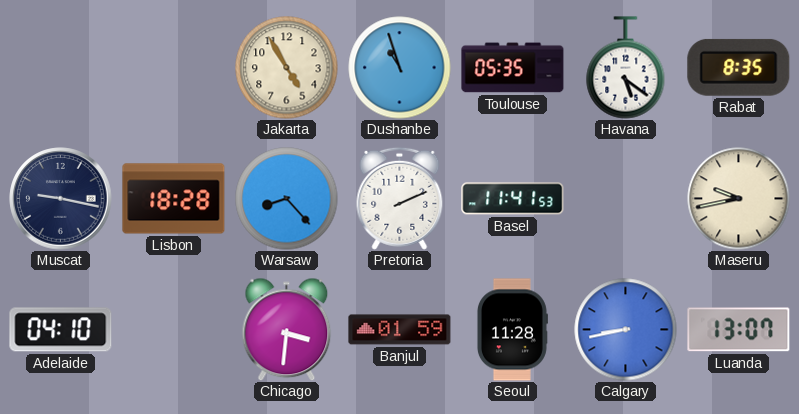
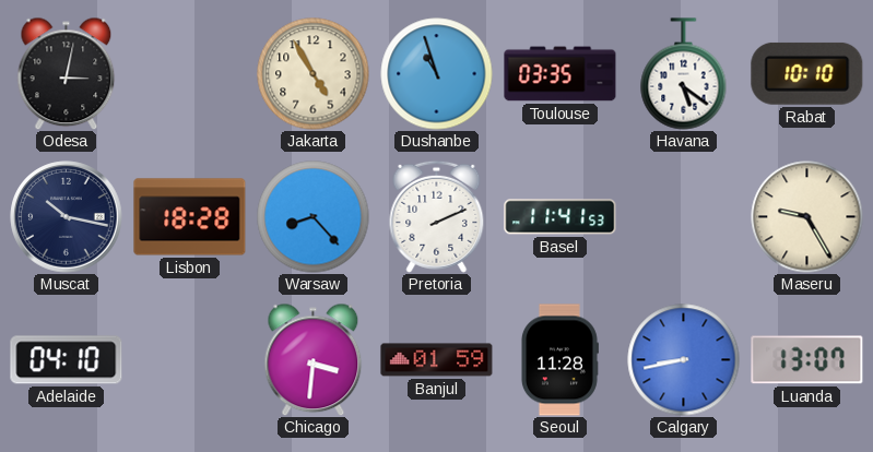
Odesa: none -> 3:02 (67, 73)
Toulouse: 05:35 -> 03:35 (561, 74)
Rabat: 8:35 -> 10:10 (807, 73)
Muscat: 9:17 -> 10:17 (67, 217)
Maseru: 9:43 -> 9:25 (807, 217)
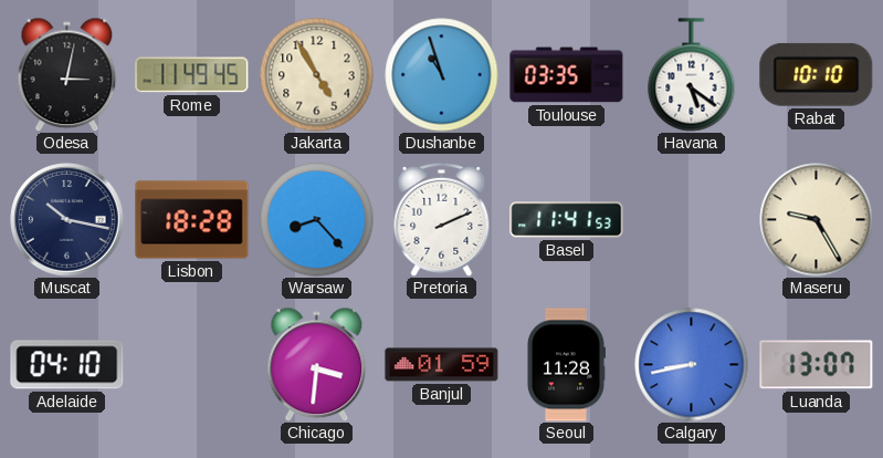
Rome: none -> 11:49 (192, 75)
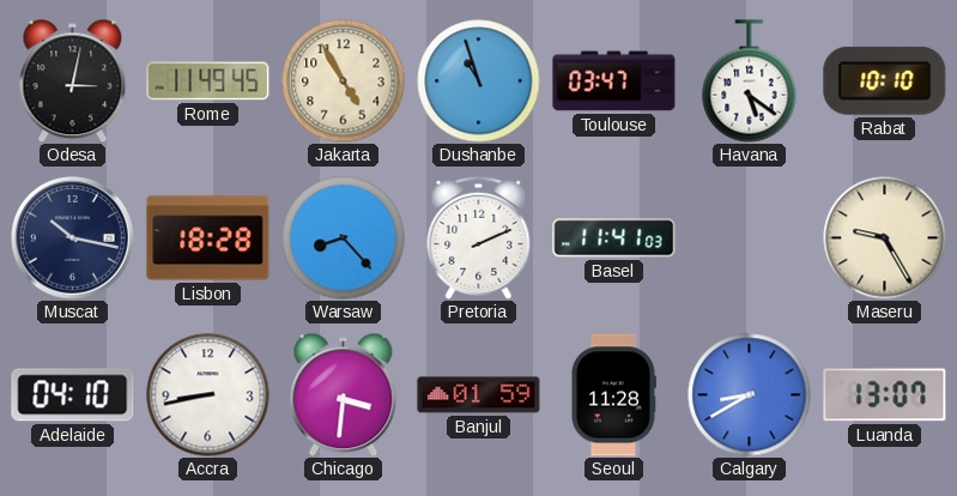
Toulouse: 03:35 -> 03:47 (614, 81)
Basel: 11:41:53 -> 11:41:03 (614, 238)
Accra: none -> 8:43 (208, 395)
Calgary: 8:43 -> 8:40 (750, 395)
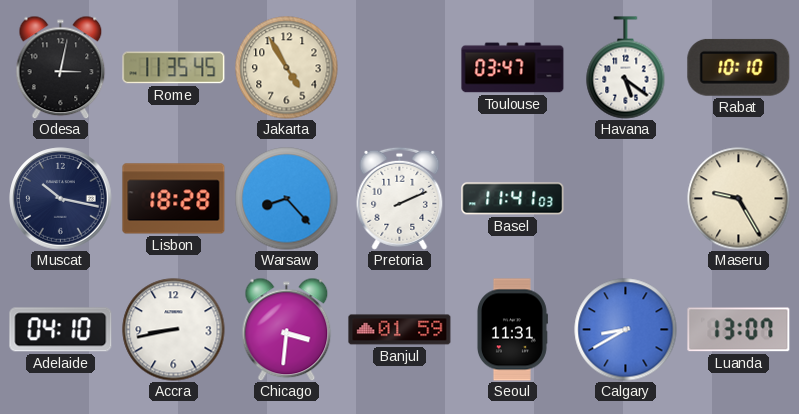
Rome: 11:49 -> 11:35 (174, 68)
Dushanbe: 10:57 -> none (479, 81)
Seoul: 11:28 -> 11:31 (512, 330)
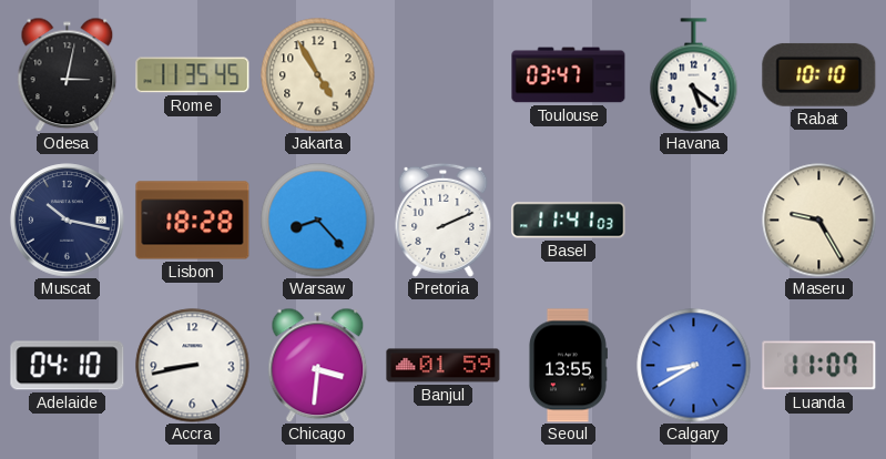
Seoul: 11:31 -> 13:55 (568, 366)
Luanda: 13:07 -> 11:07 (819, 366)
